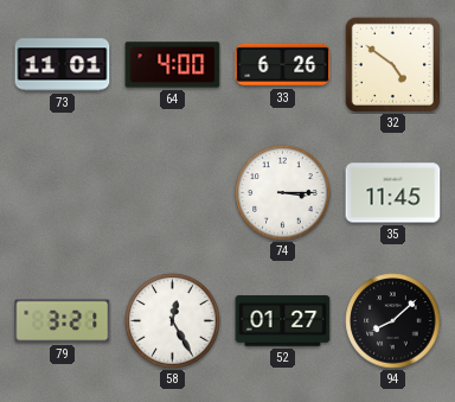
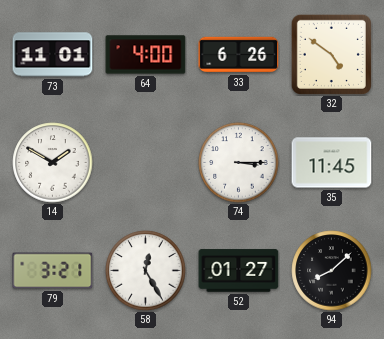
14: none -> 1:50 (53, 163)
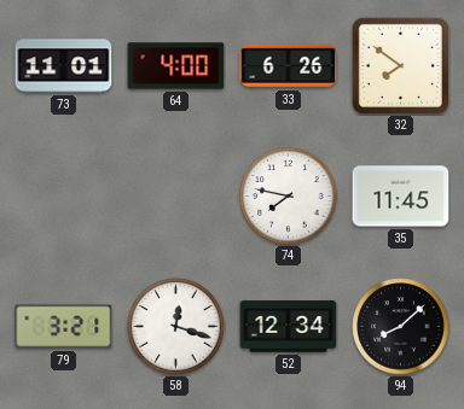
32: 4:51 -> 7:51 (400, 65)
14: 1:50 -> none (53, 163)
74: 3:15 -> 7:47 (289, 197)
58: 12:25 -> 12:18 (176, 327)
52: 01:27 -> 12:34 (289, 327)
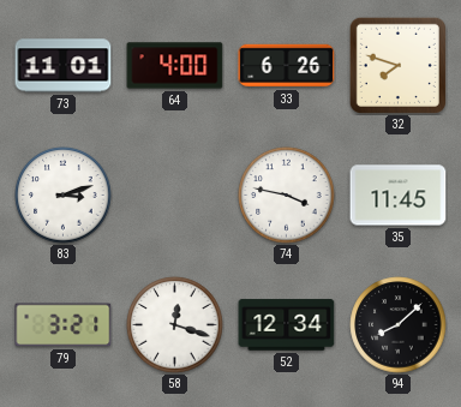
32: 7:51 -> 7:48 (397, 65)
83: none -> 3:12 (64, 196)
74: 7:47 -> 3:47 (287, 196)
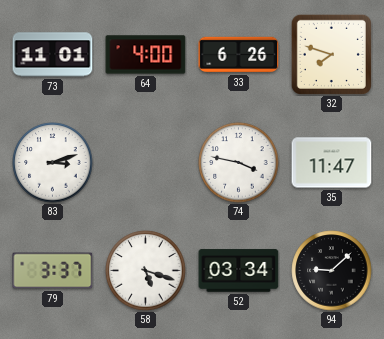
35: 11:45 -> 11:47 (332, 163)
79: 3:21 -> 3:37 (53, 271)
58: 12:18 -> 5:18 (146, 271)
52: 12:34 -> 03:34 (239, 271)
94: 8:08 -> 9:08 (332, 271)
